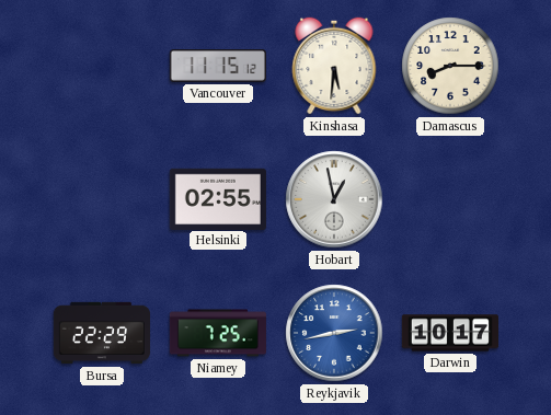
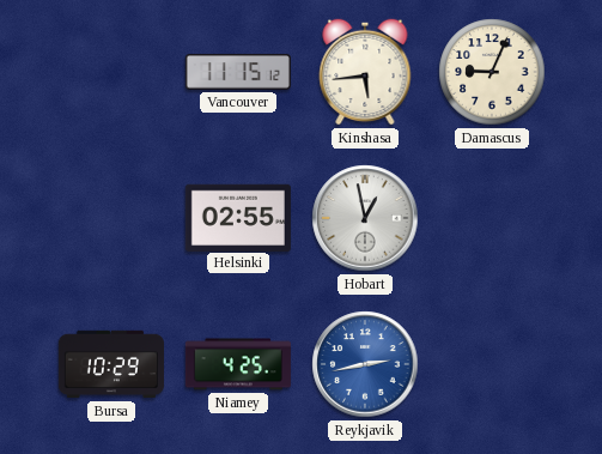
Kinshasa: 5:31 -> 5:44 (365, 72)
Damascus: 8:15 -> 9:04 (492, 72)
Bursa: 22:29 -> 10:29 (111, 364)
Niamey: 7:25 -> 4:25 (238, 364)
Darwin: 10:17 -> none (450, 333)
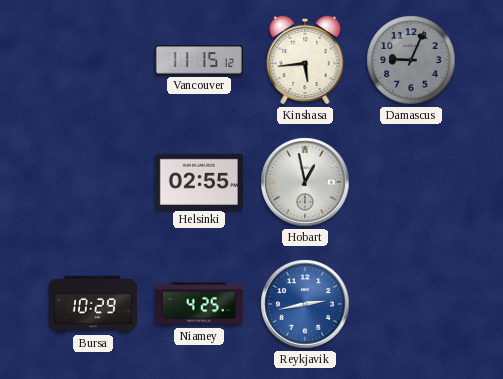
Damascus dial: cream -> grey (411, 60)
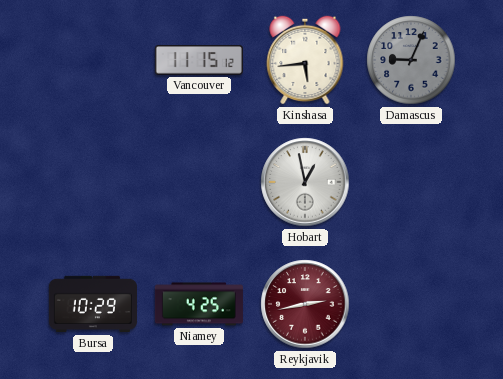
Helsinki: 02:55 -> none (199, 181)
Reykjavik dial: blue -> burgundy (305, 304)
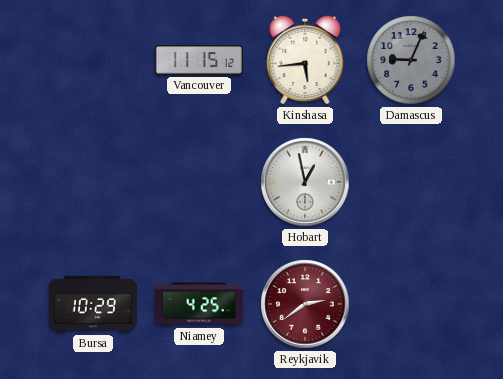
Reykjavik: 2:43 -> 2:39 (305, 304)
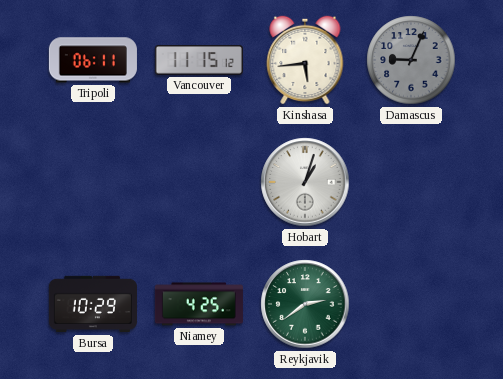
Tripoli: none -> 06:11 (93, 60)
Hobart: 12:58 -> 1:03 (305, 182)
Reykjavik dial: burgundy -> green (305, 304)
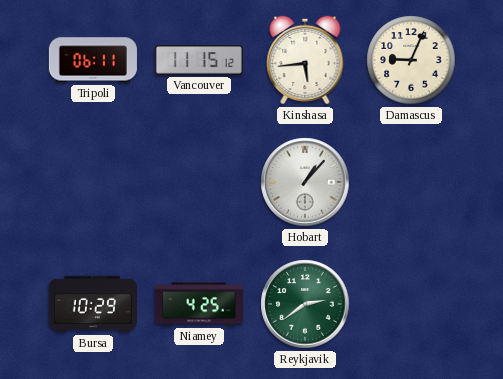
Damascus dial: grey -> cream (411, 60)
Hobart: 1:03 -> 1:07 (305, 182)
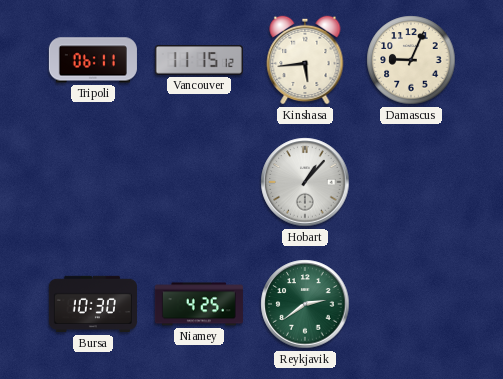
Bursa: 10:29 -> 10:30 (93, 304)
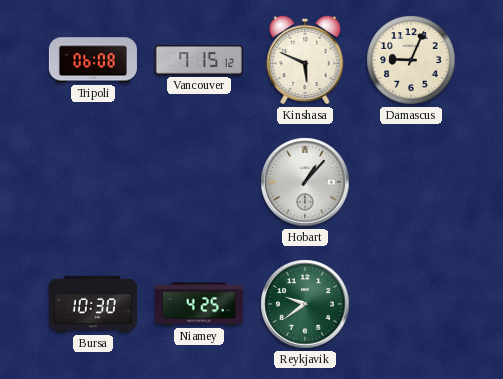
Tripoli: 06:11 -> 06:08 (93, 60)
Vancouver: 11:15 -> 7:15 (199, 60)
Kinshasa: 5:44 -> 5:49 (305, 60)
Reykjavik: 2:39 -> 9:39 (305, 304)
